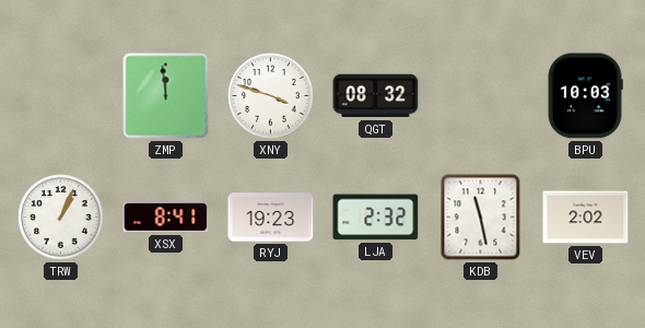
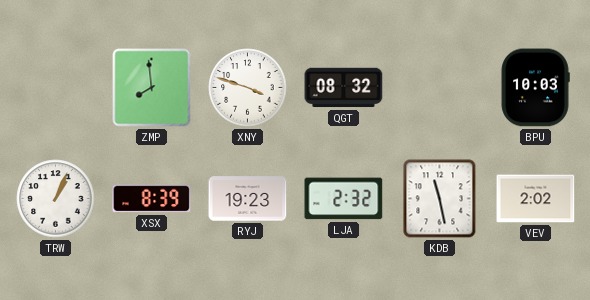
ZMP: 11:59 -> 7:59 (152, 88)
XSX: 8:41 -> 8:39 (152, 199)
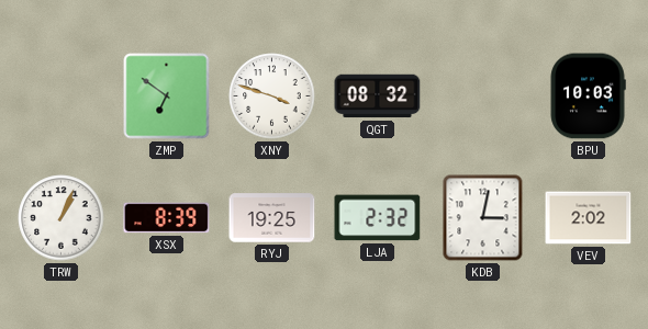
ZMP: 7:59 -> 6:51 (167, 97)
RYJ: 19:23 -> 19:25 (272, 218)
KDB: 11:28 -> 3:02 (483, 218)
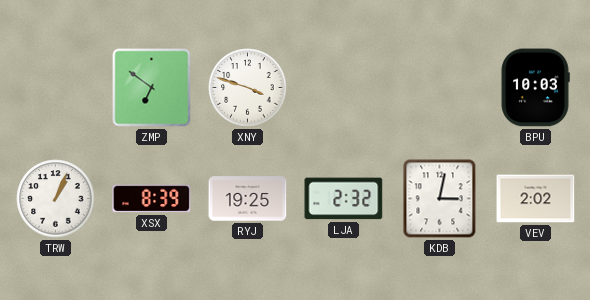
QGT: 08:32 -> none (378, 97)
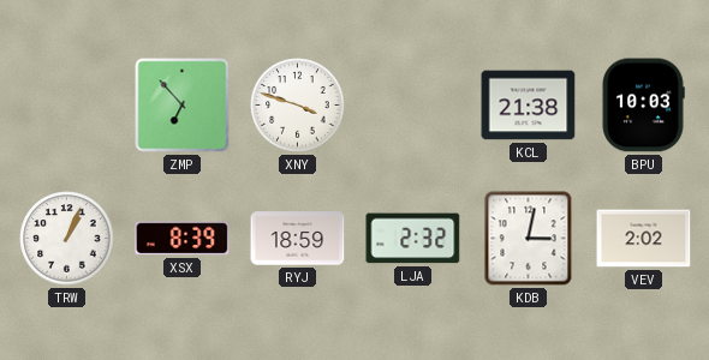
ZMP: 6:51 -> 6:53 (183, 106)
KCL: none -> 21:38 (529, 106)
RYJ: 19:25 -> 18:59 (298, 239)
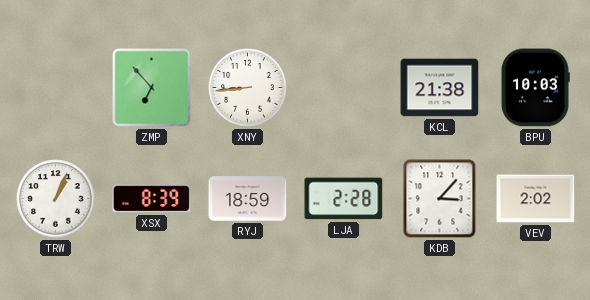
XNY: 3:48 -> 8:44 (248, 88)
LJA: 2:32 -> 2:28 (344, 199)
KDB: 3:02 -> 3:07 (440, 199)
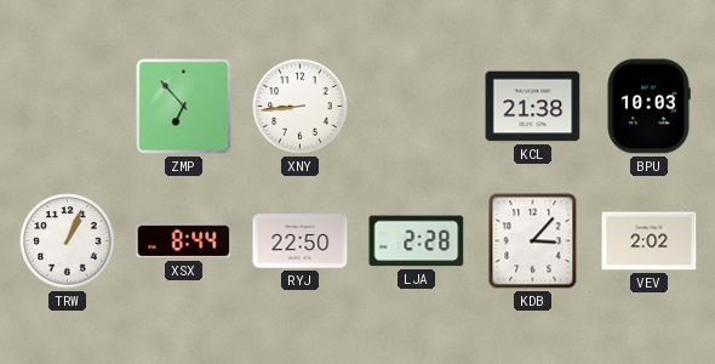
XSX: 8:39 -> 8:44 (184, 241)
RYJ: 18:59 -> 22:50 (301, 241)
